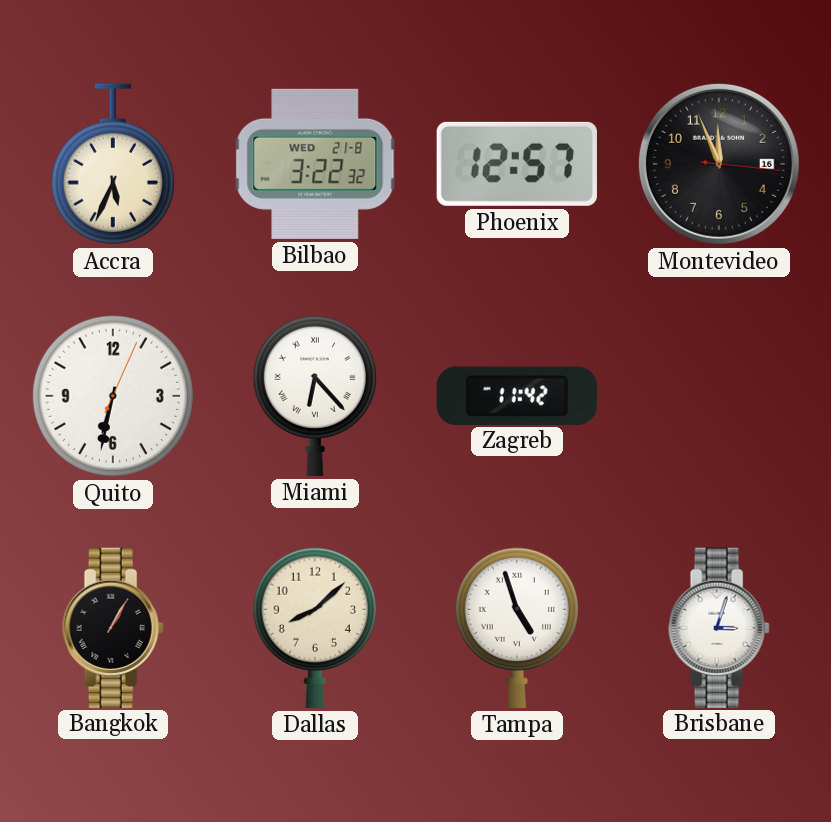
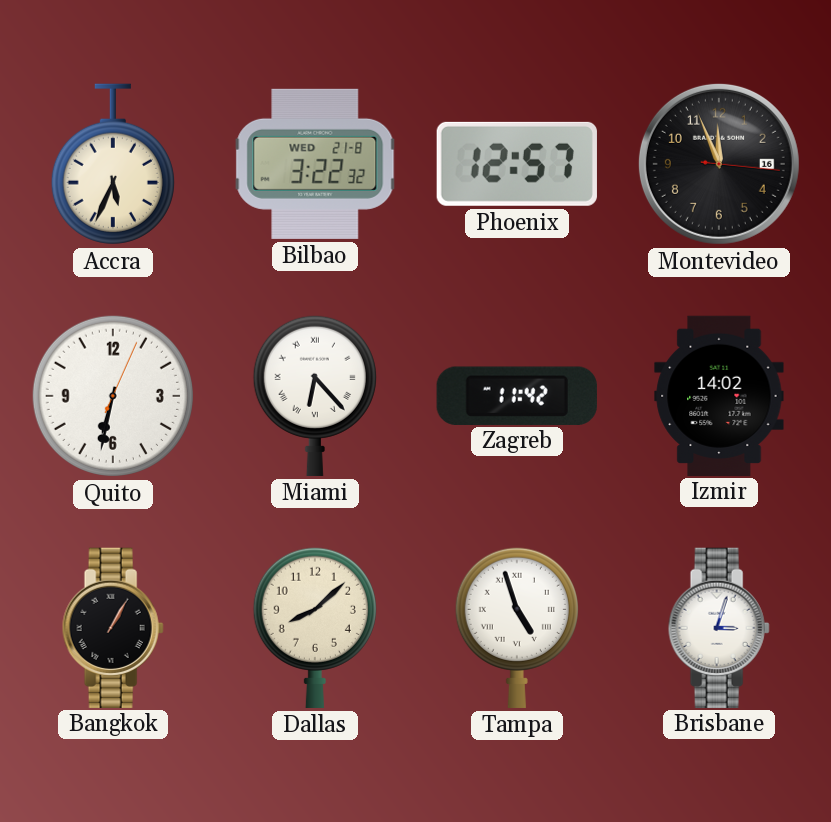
Izmir: none -> 14:02 (719, 395)
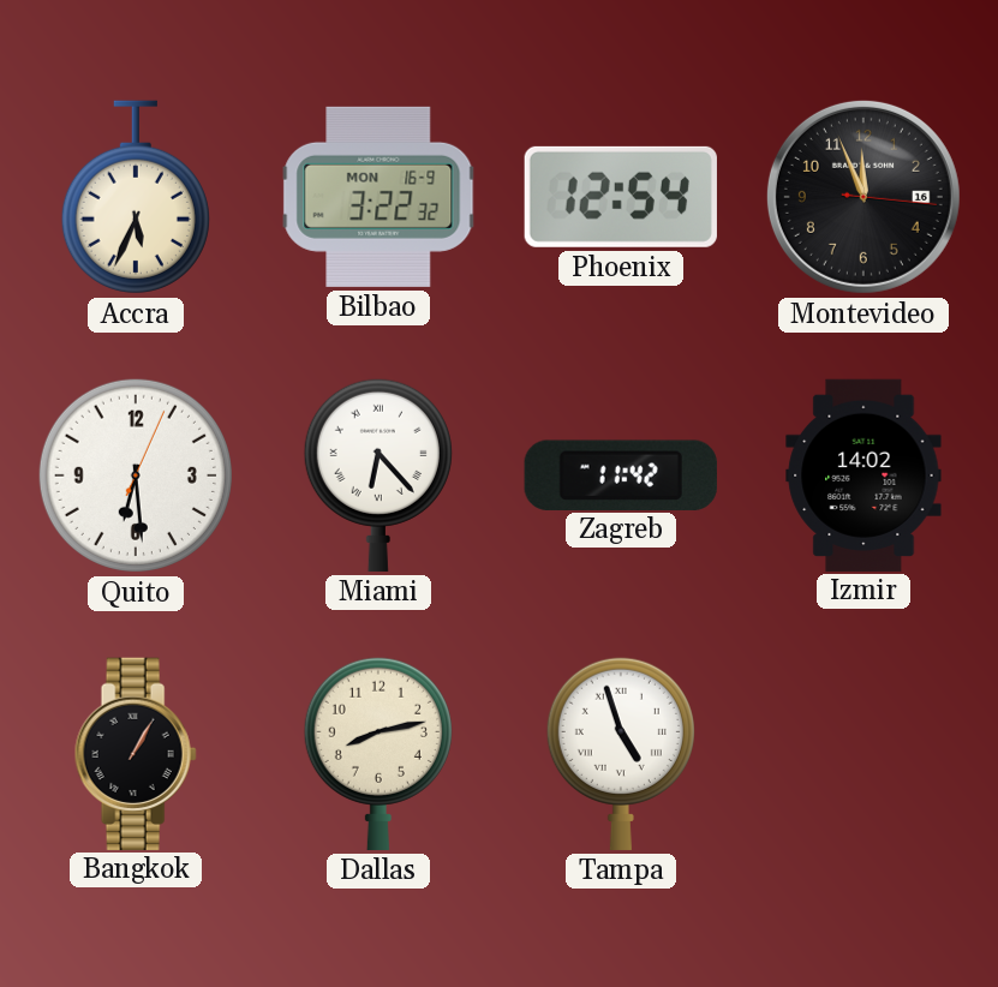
Bilbao date: WED 21-8 -> MON 16-9 (378, 197)
Phoenix: 12:57 -> 12:54 (621, 197)
Quito: 6:32 -> 6:29 (136, 475)
Dallas: 8:08 -> 8:13 (378, 753)
Brisbane: 3:03 -> none (719, 627)
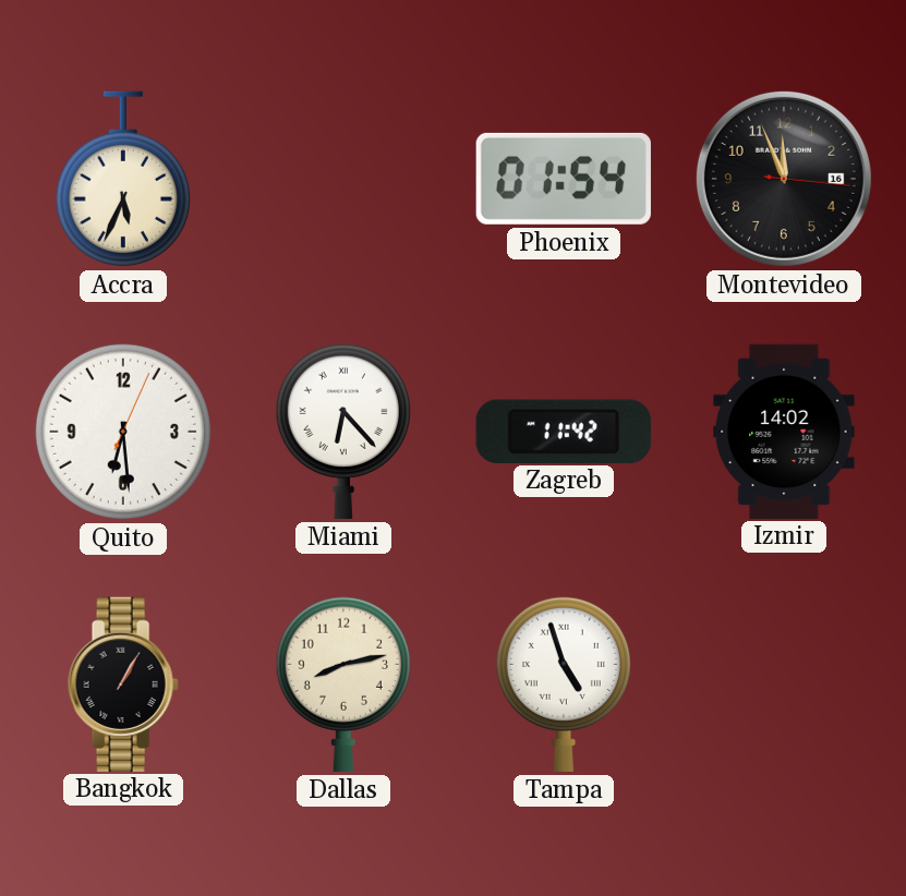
Bilbao: 3:22 -> none (378, 197)
Phoenix: 12:54 -> 01:54 (564, 179)
